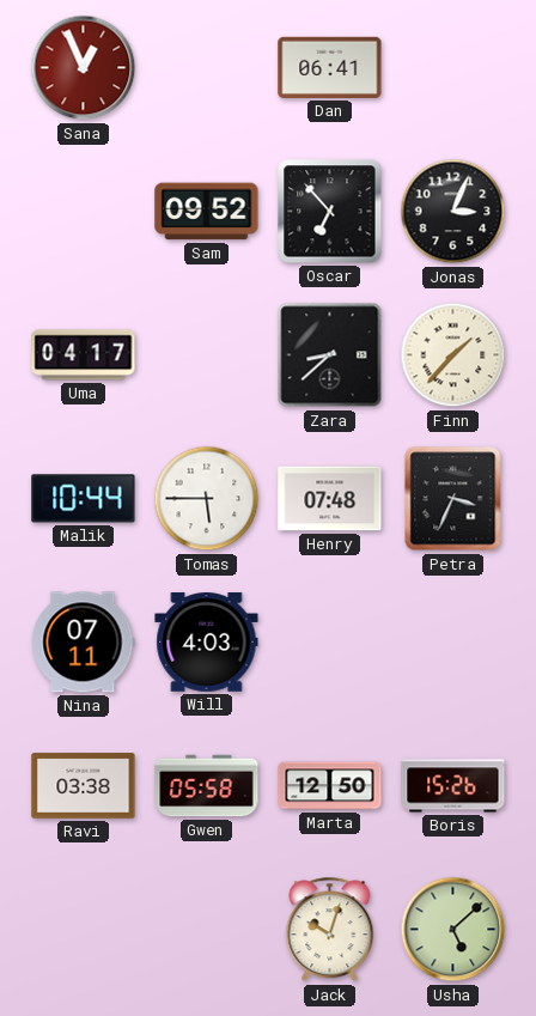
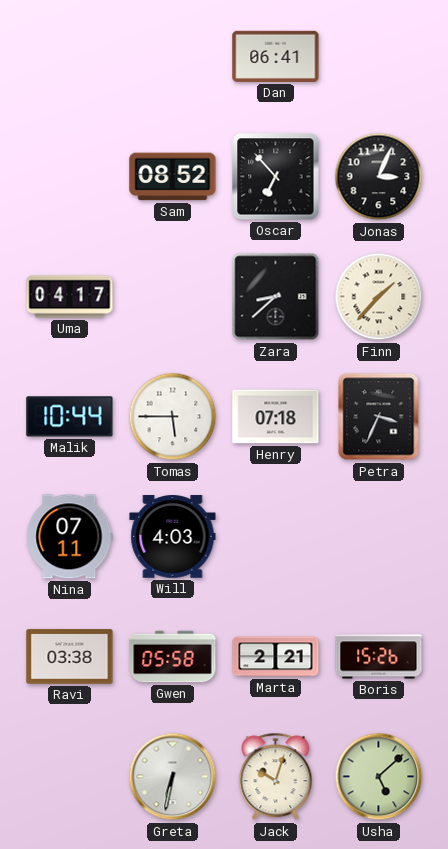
Sana: 12:56 -> none (84, 68)
Sam: 09:52 -> 08:52 (173, 177)
Henry: 07:48 -> 07:18 (276, 417)
Marta: 12:50 -> 2:21 (276, 657)
Greta: none -> 6:32 (173, 777)
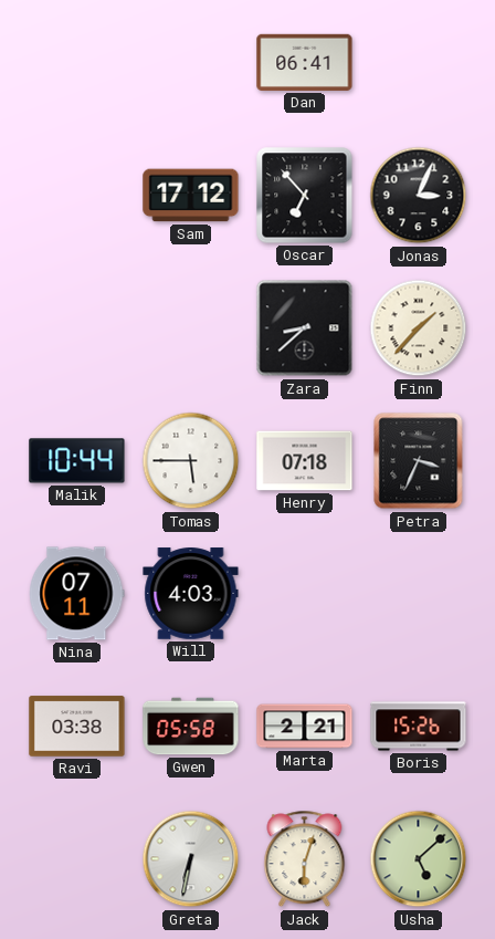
Sam: 08:52 -> 17:12 (191, 196)
Uma: 04:17 -> none (70, 297)
Jack: 10:03 -> 6:03 (305, 859)
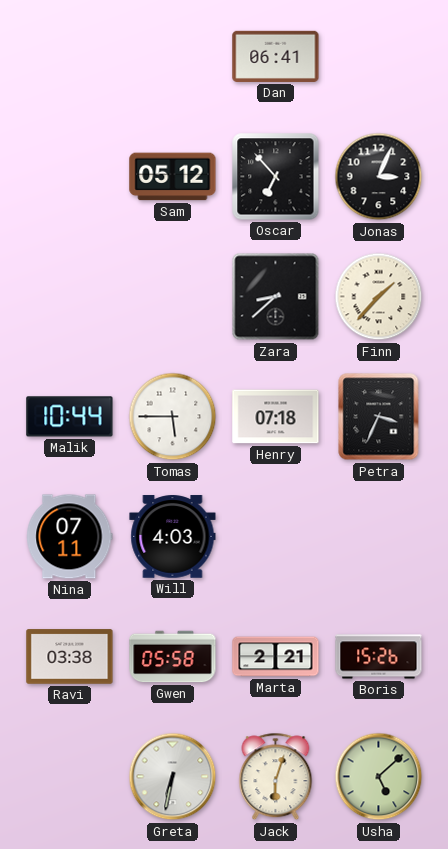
Sam: 17:12 -> 05:12 (173, 177)
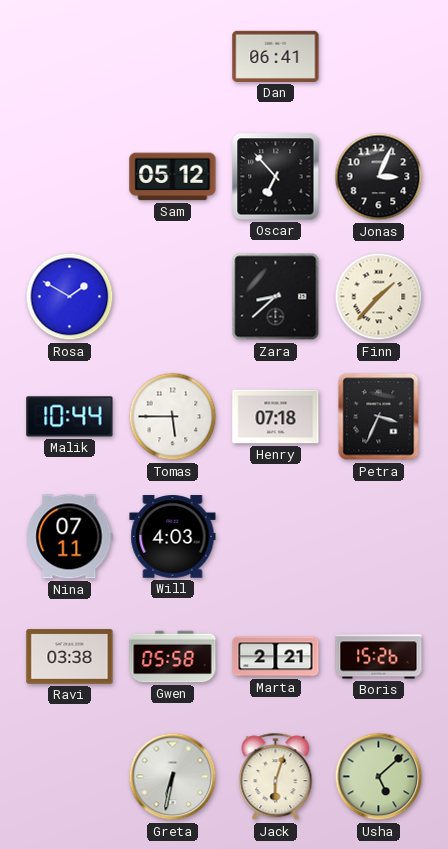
Rosa: none -> 1:50 (70, 297)
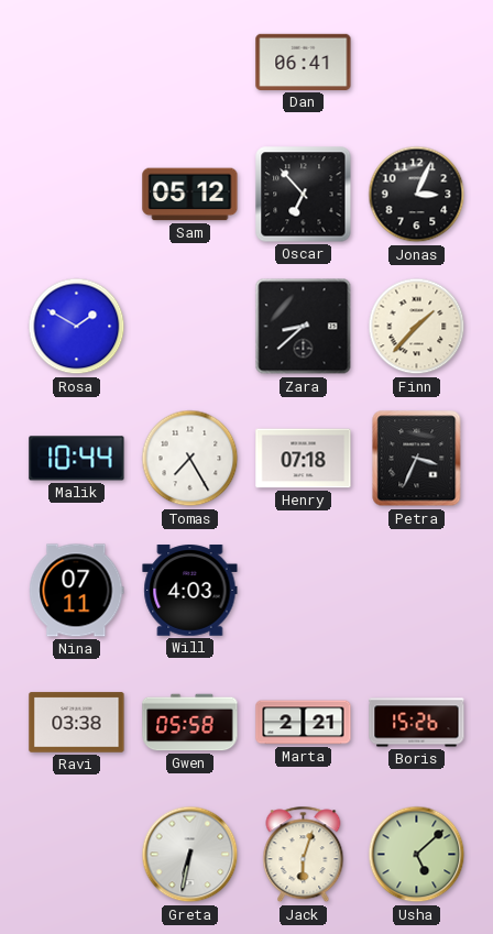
Tomas: 5:45 -> 7:25 (190, 459)
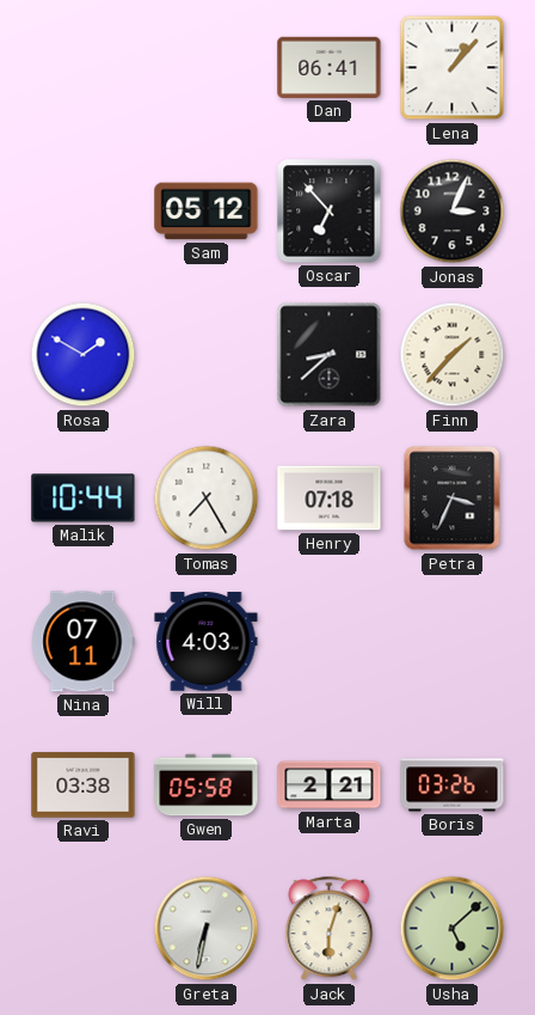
Lena: none -> 1:07 (453, 68)
Boris: 15:26 -> 03:26 (453, 785)
